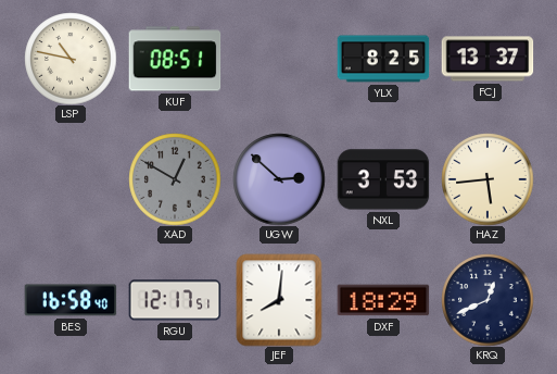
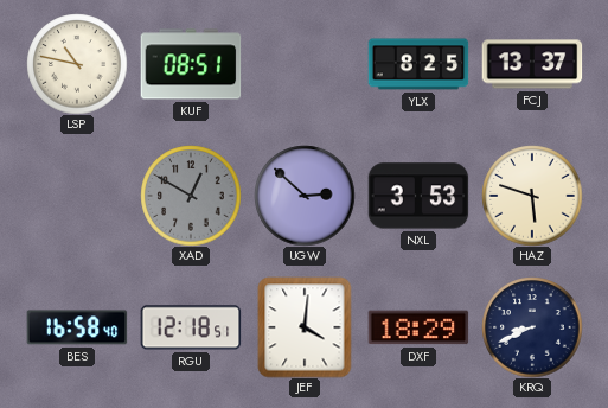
HAZ: 5:44 -> 5:48 (532, 196)
RGU: 12:17 -> 12:18 (191, 327)
JEF: 8:01 -> 4:01 (305, 327)
KRQ: 12:41 -> 8:41 (532, 327)
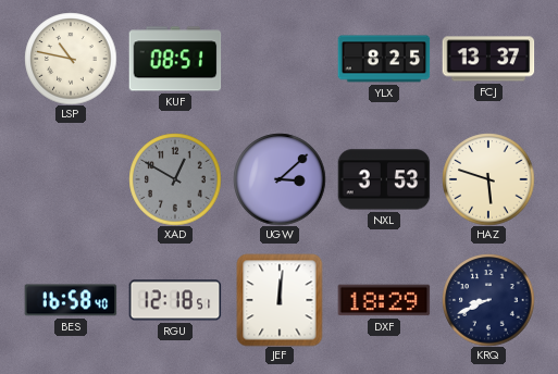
UGW: 2:52 -> 3:08 (280, 179)
JEF: 4:01 -> 12:01 (280, 300)
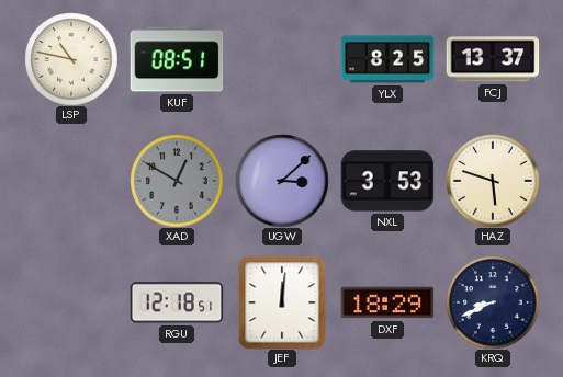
BES: 16:58 -> none (71, 300)
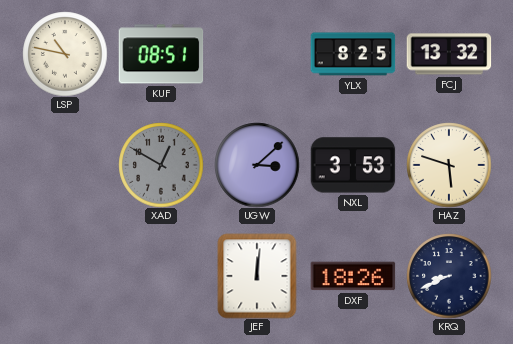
FCJ: 13:37 -> 13:32 (449, 54)
RGU: 12:18 -> none (177, 302)
DXF: 18:29 -> 18:26 (353, 276)
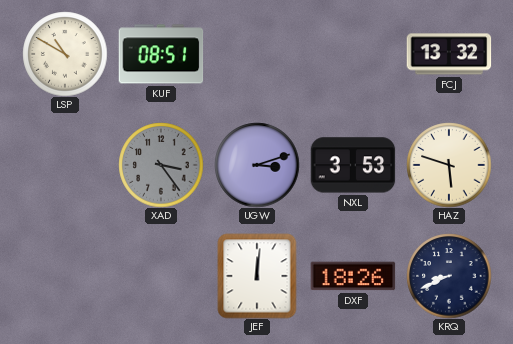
LSP: 10:47 -> 10:50 (65, 54)
YLX: 8:25 -> none (353, 54)
XAD: 12:50 -> 3:24 (161, 165)
UGW: 3:08 -> 3:12 (257, 165)
